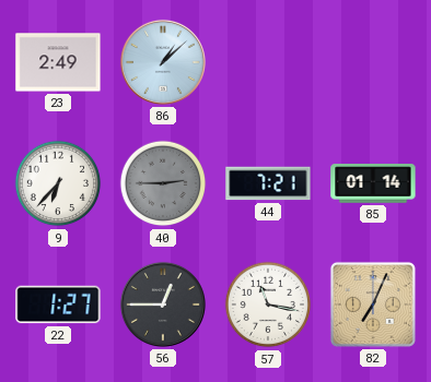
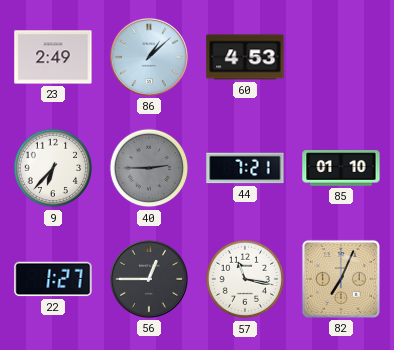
60: none -> 4:53 (245, 57)
85: 01:14 -> 01:10 (341, 168)
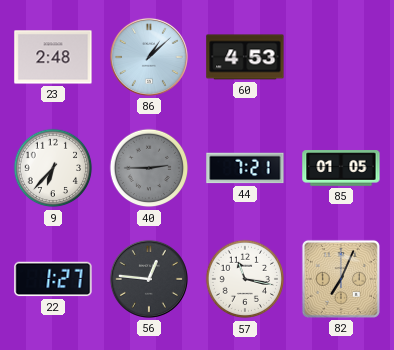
23: 2:49 -> 2:48 (53, 57)
85: 01:10 -> 01:05 (341, 168)
56: 12:45 -> 12:46 (149, 279)
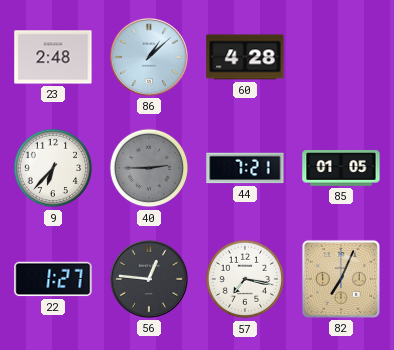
60: 4:53 -> 4:28 (245, 57)
57: 11:17 -> 7:17 (245, 279)
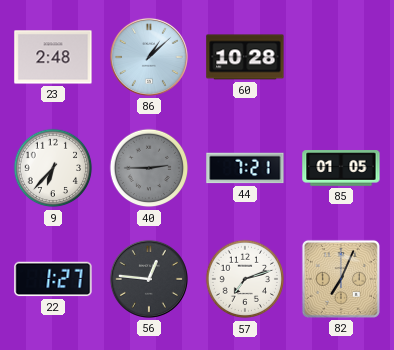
60: 4:28 -> 10:28 (245, 57)
57: 7:17 -> 7:12 (245, 279)
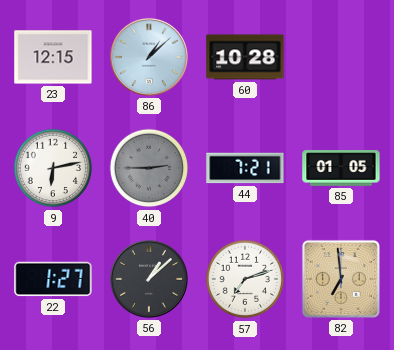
23: 2:48 -> 12:15 (53, 57)
9: 6:37 -> 6:13 (53, 168)
56: 12:46 -> 1:08 (149, 279)
82: 7:04 -> 6:59 (341, 279)
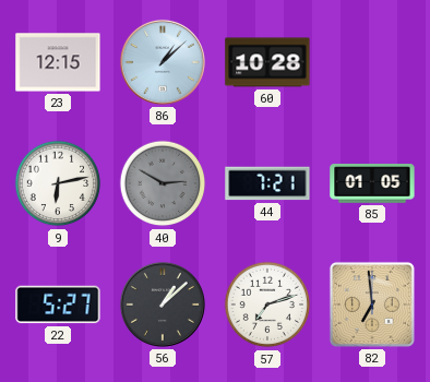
40: 2:45 -> 2:50 (163, 183)
22: 1:27 -> 5:27 (58, 305)
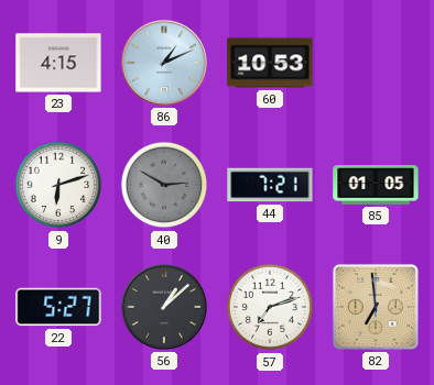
23: 12:15 -> 4:15 (58, 63)
86: 1:08 -> 1:11 (164, 63)
60: 10:28 -> 10:53 (270, 63)
9: 6:13 -> 6:12 (58, 185)
